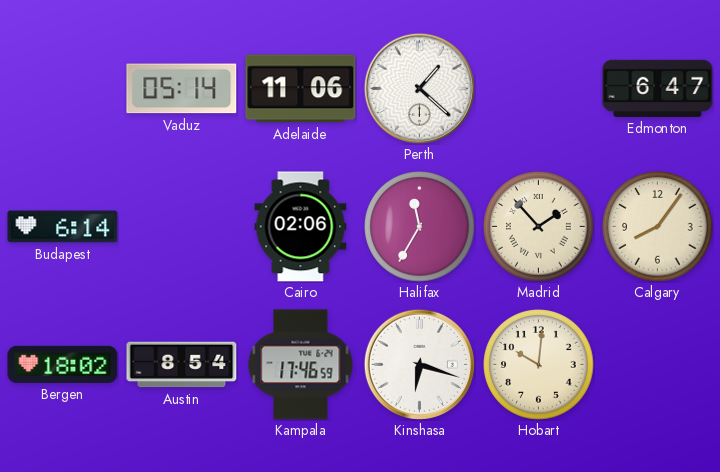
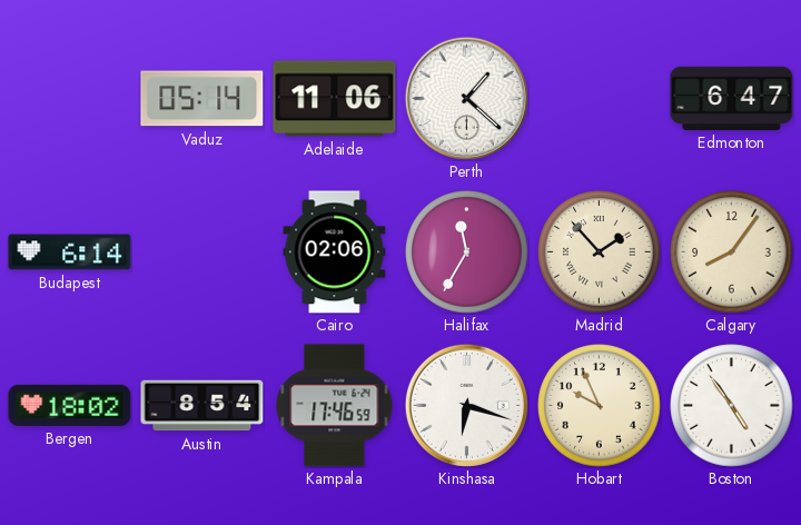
Hobart: 10:01 -> 9:56 (600, 406)
Boston: none -> 4:54 (732, 406)
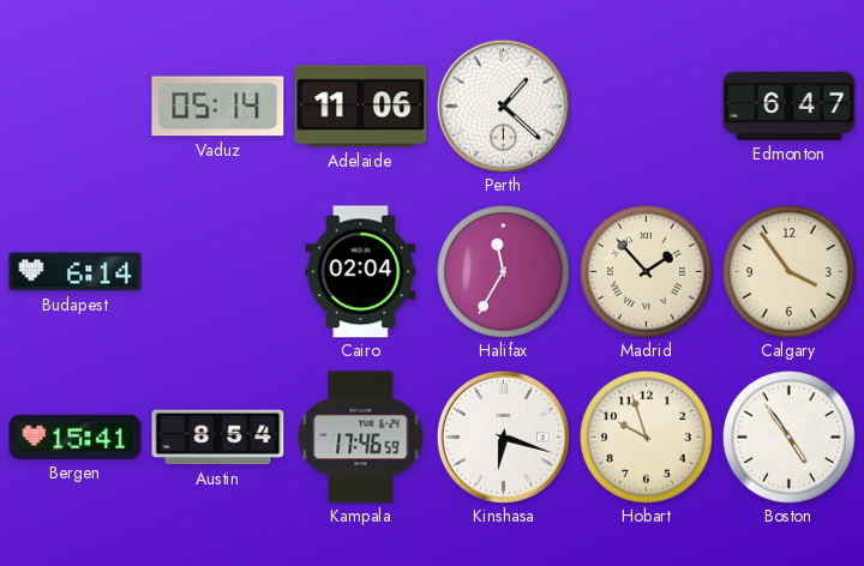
Cairo: 02:06 -> 02:04 (361, 272)
Calgary: 8:06 -> 3:54 (790, 272)
Bergen: 18:02 -> 15:41 (76, 436)
Hobart: 9:56 -> 9:57 (647, 438)
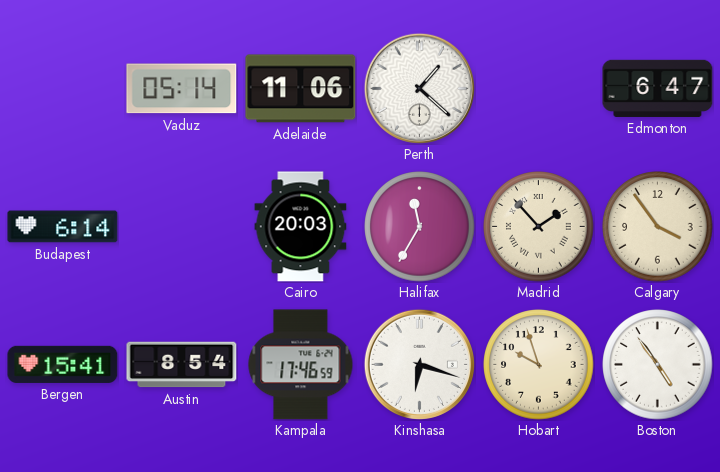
Cairo: 02:04 -> 20:03 (301, 227)
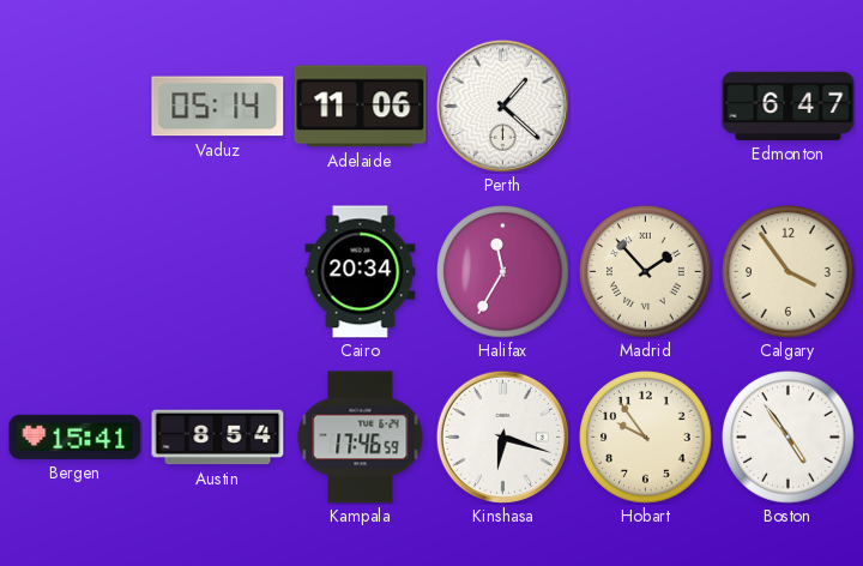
Budapest: 6:14 -> none (63, 227)
Cairo: 20:03 -> 20:34 (361, 272)
Hobart: 9:57 -> 9:54 (646, 438)
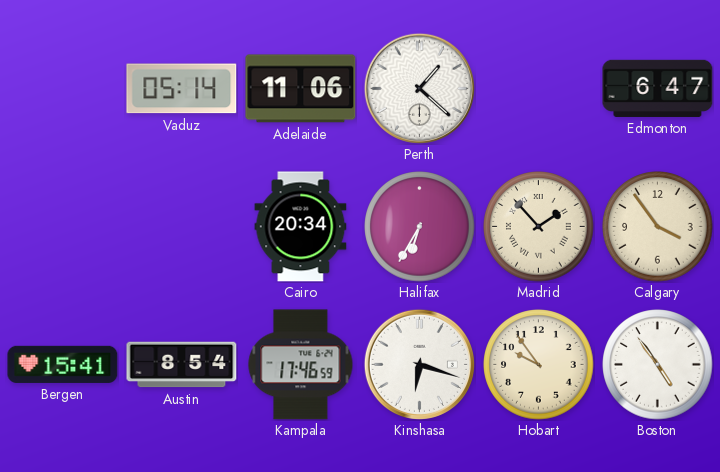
Halifax: 11:35 -> 6:35 (420, 227)
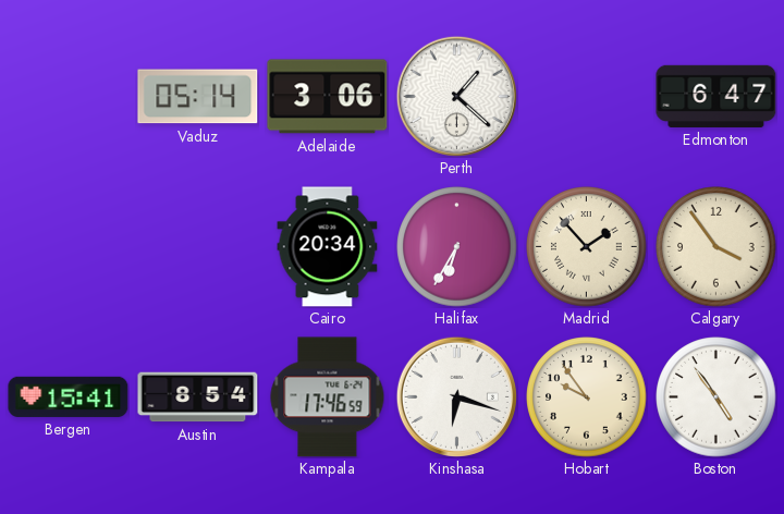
Adelaide: 11:06 -> 3:06 (328, 97)
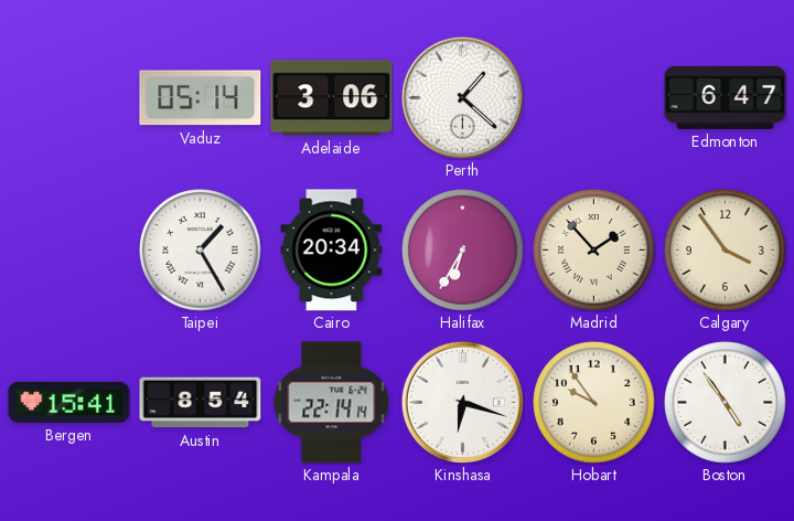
Taipei: none -> 1:25 (201, 251)
Kampala: 17:46 -> 22:14 (332, 403)
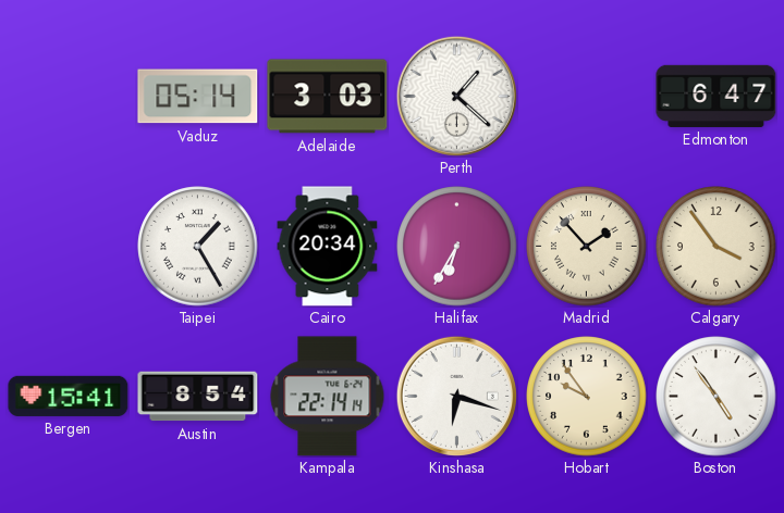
Adelaide: 3:06 -> 3:03 (328, 97)
